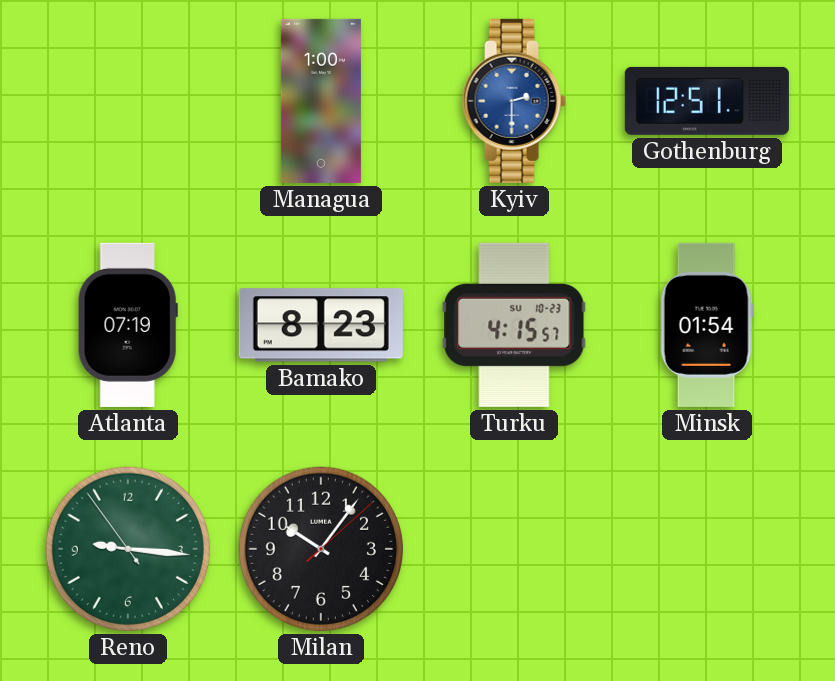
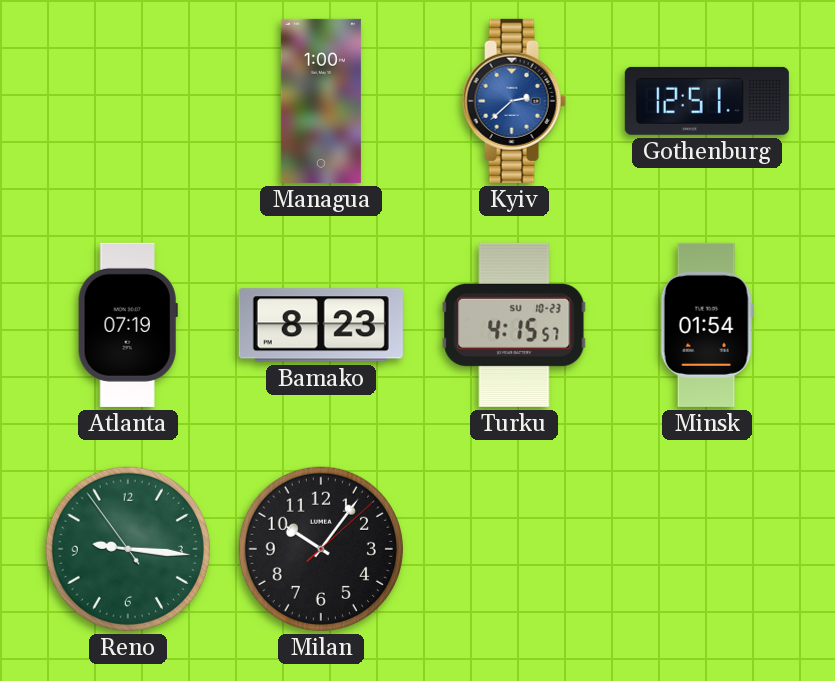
Kyiv: 2:30 -> 2:38 (514, 101)
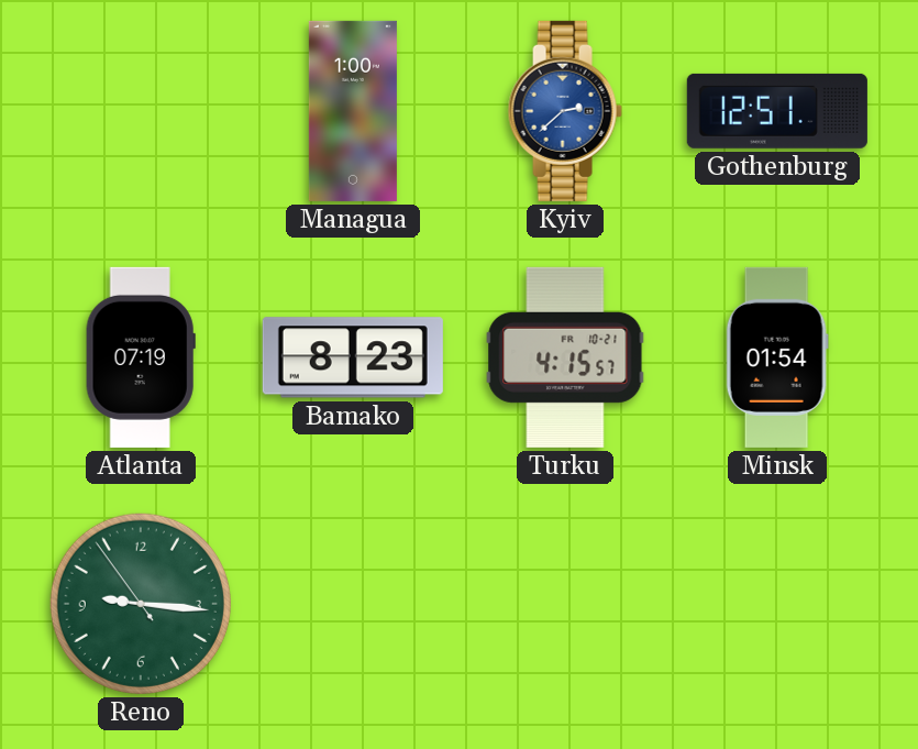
Turku date: SU 10-23 -> FR 10-21 (565, 357)
Milan: 10:06 -> none (321, 549)
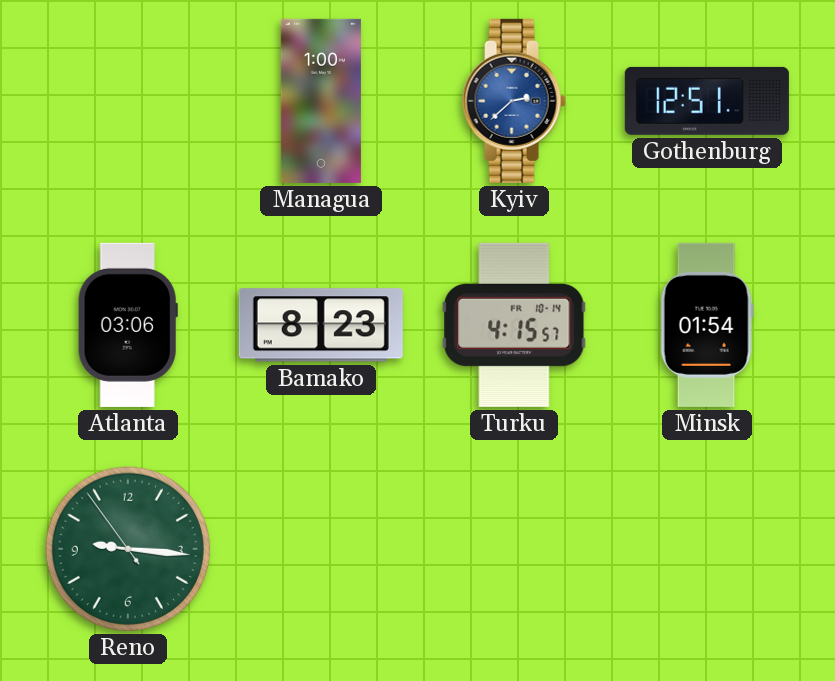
Atlanta: 07:19 -> 03:06 (128, 325)
Turku date: FR 10-21 -> FR 10-14 (514, 325)
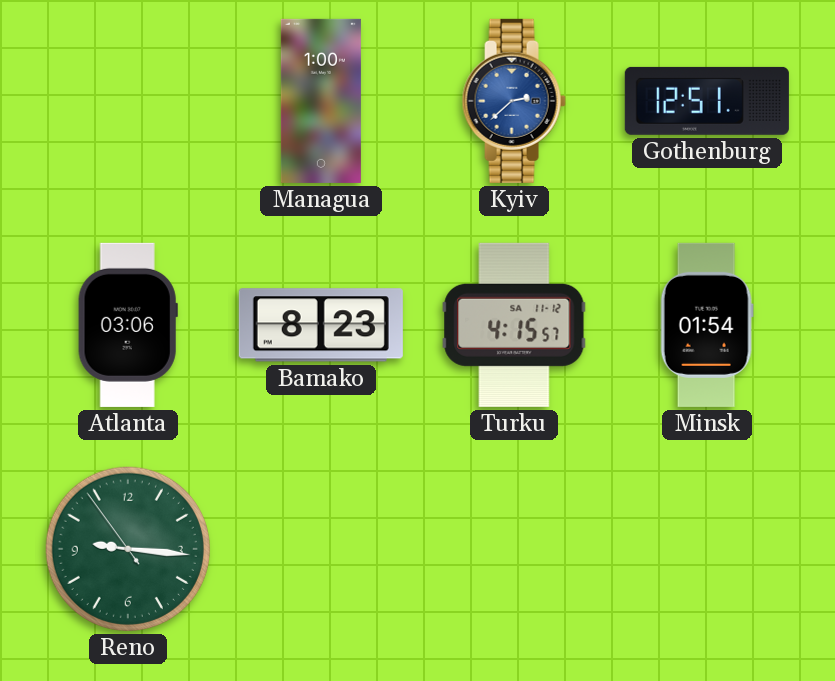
Turku date: FR 10-14 -> SA 11-12 (514, 325)
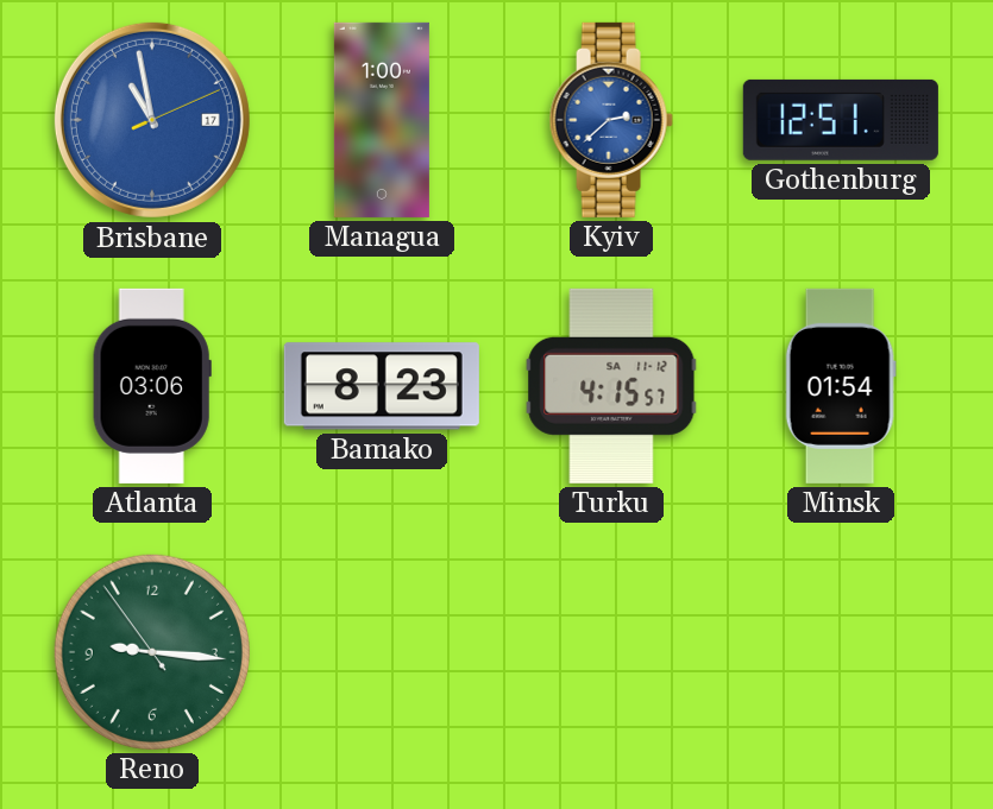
Brisbane: none -> 10:58 (152, 120)
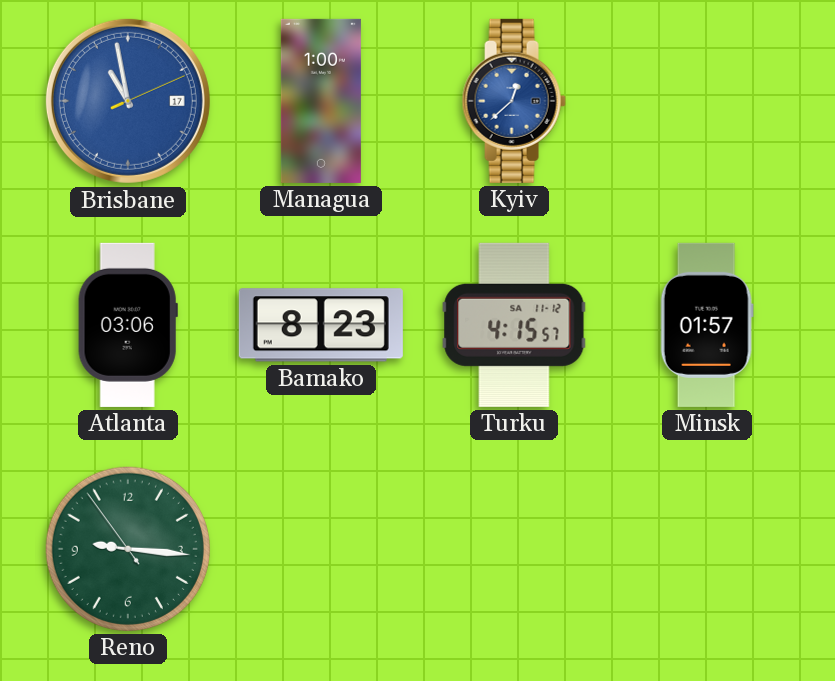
Kyiv: 2:38 -> 12:38 (514, 101)
Gothenburg: 12:51 -> none (841, 120)
Minsk: 01:54 -> 01:57 (707, 325)
